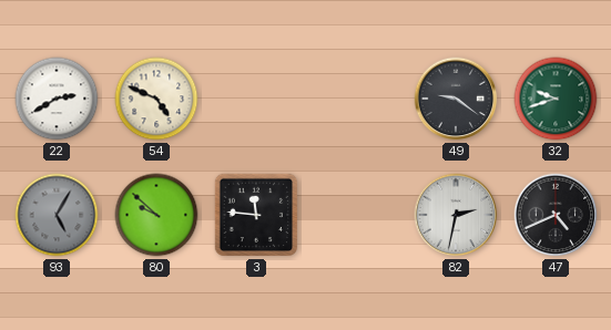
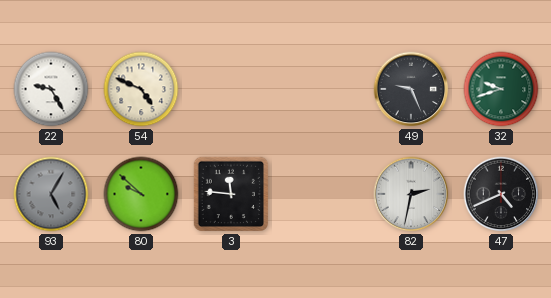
22: 2:40 -> 9:25 (51, 89)
49: 9:21 -> 9:26 (411, 89)
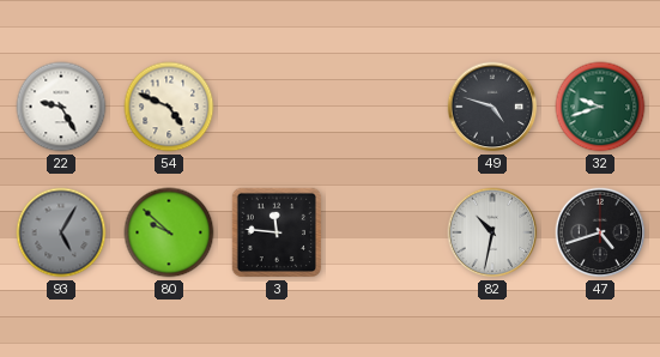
49: 9:26 -> 4:48 (492, 107)
82: 2:32 -> 10:32 (492, 232)
47: 4:41 -> 4:42 (600, 232)
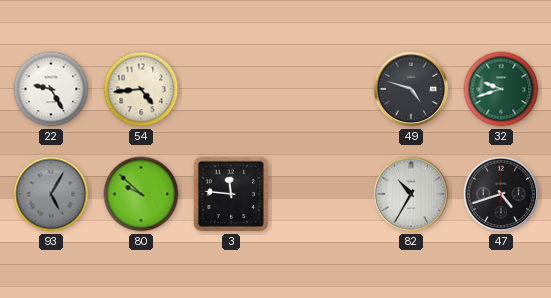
54: 4:49 -> 4:44 (141, 89)
82: 10:32 -> 10:35 (411, 194)
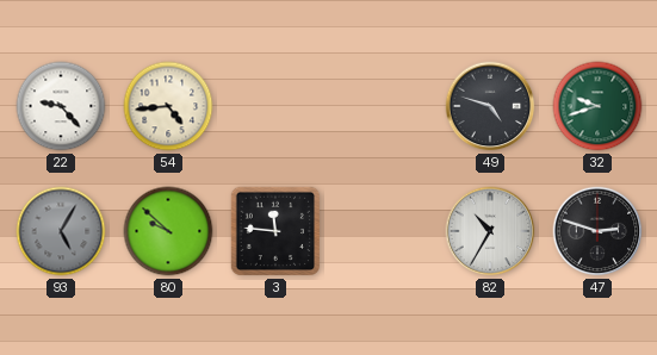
22: 9:25 -> 9:23 (61, 106)
47: 4:42 -> 2:48 (597, 231)
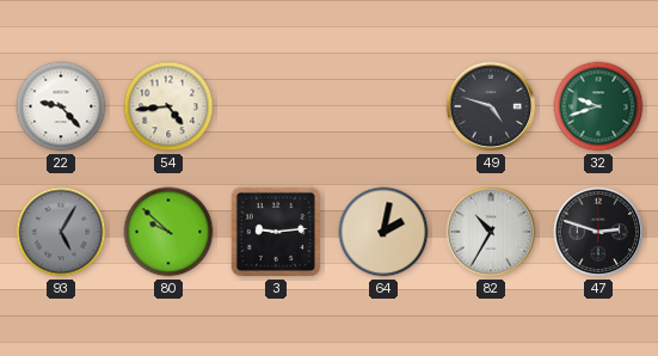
3: 11:46 -> 9:14 (276, 232)
64: none -> 2:02 (383, 232)
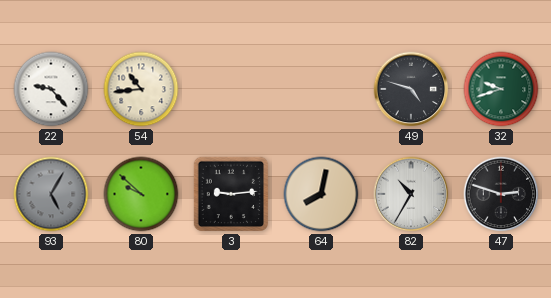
54: 4:44 -> 10:44 (141, 89)
64: 2:02 -> 8:02 (321, 194)
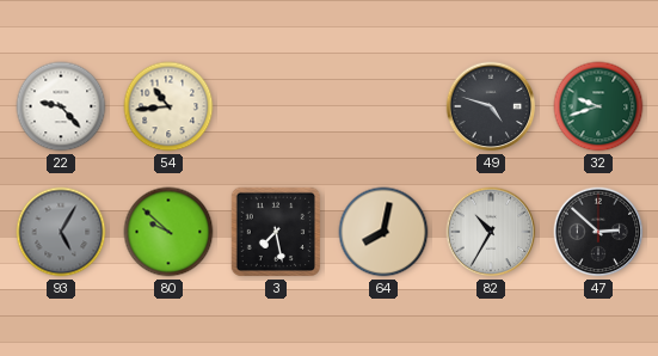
3: 9:14 -> 7:28 (276, 232)
47: 2:48 -> 2:52 (598, 232)
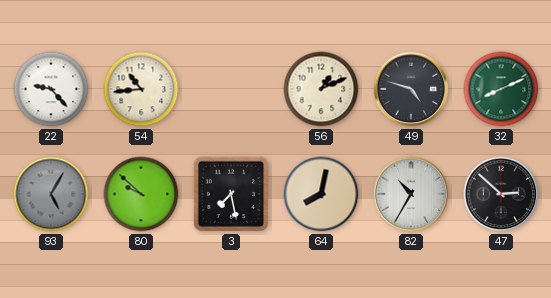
56: none -> 1:11 (321, 89)
32: 9:42 -> 8:11 (501, 89)
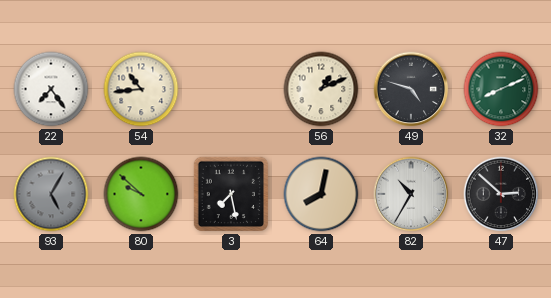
22: 9:23 -> 7:24 (51, 89)
